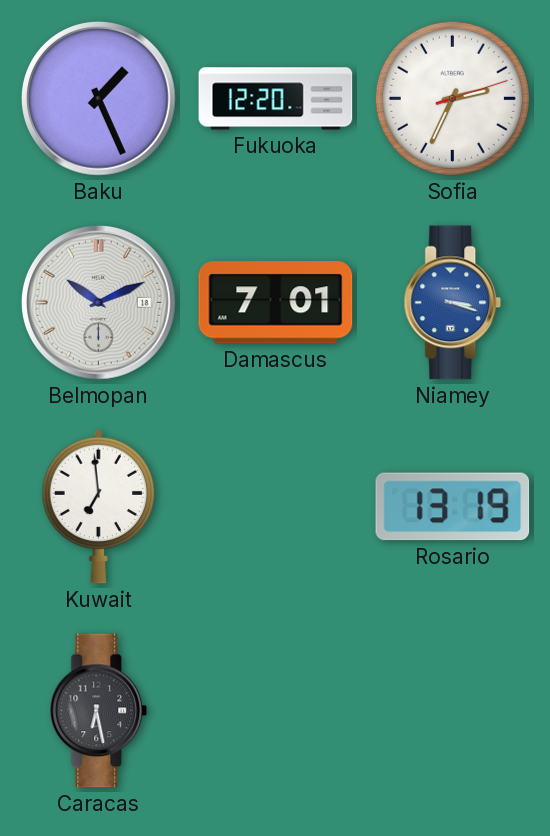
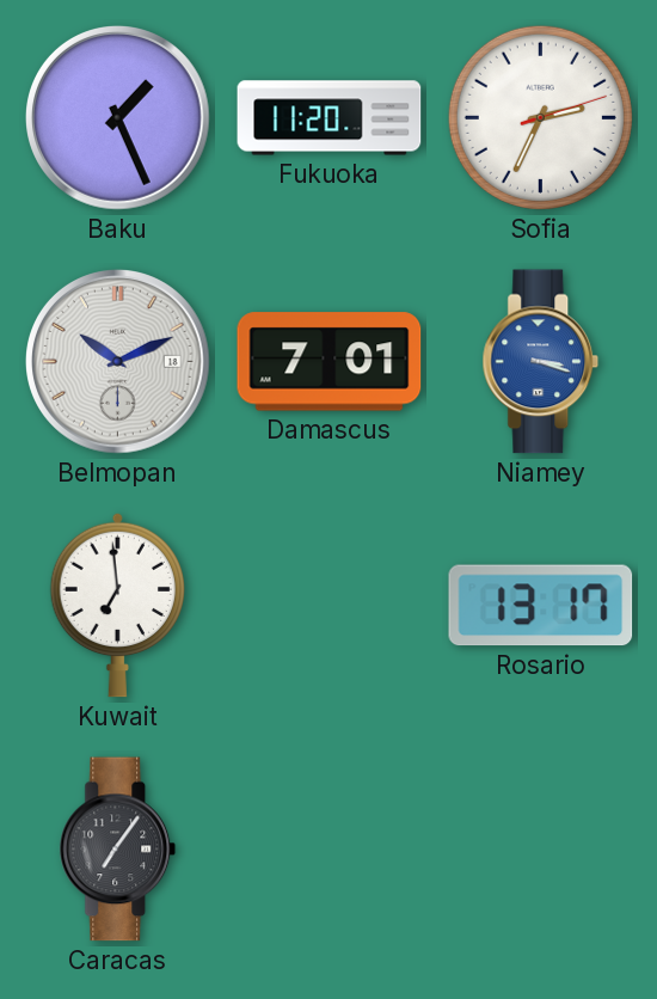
Fukuoka: 12:20 -> 11:20 (330, 118)
Rosario: 13:19 -> 13:17 (541, 606)
Caracas: 6:28 -> 7:06 (118, 850)
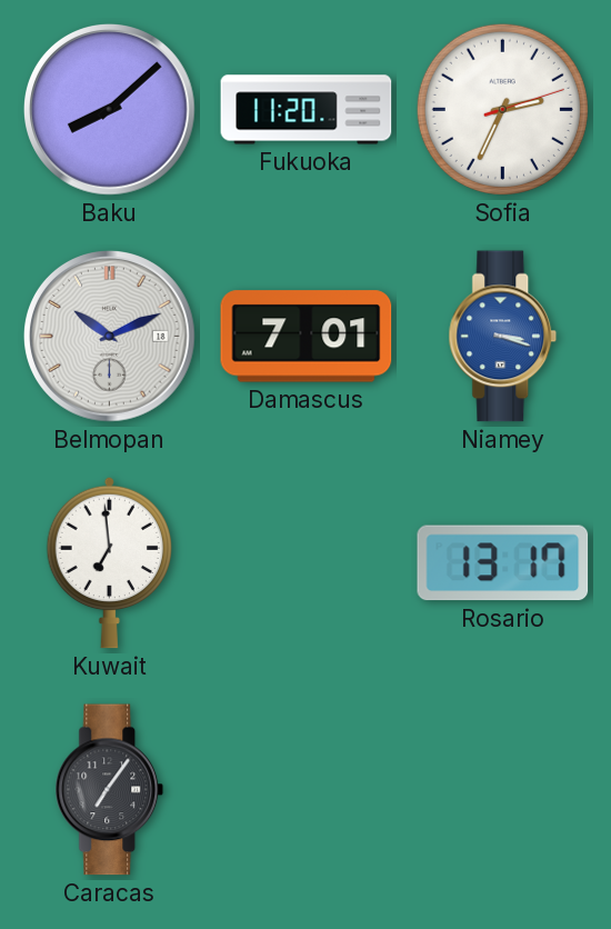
Baku: 1:26 -> 8:08 (110, 110)
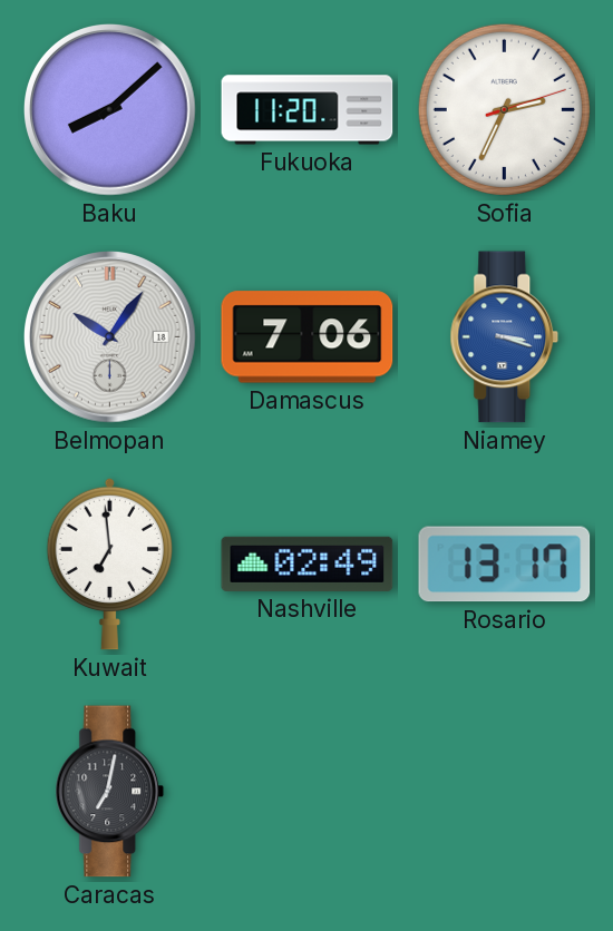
Belmopan: 10:11 -> 10:06 (110, 337)
Damascus: 7:01 -> 7:06 (308, 337)
Nashville: none -> 02:49 (308, 563)
Caracas: 7:06 -> 7:02 (110, 792)
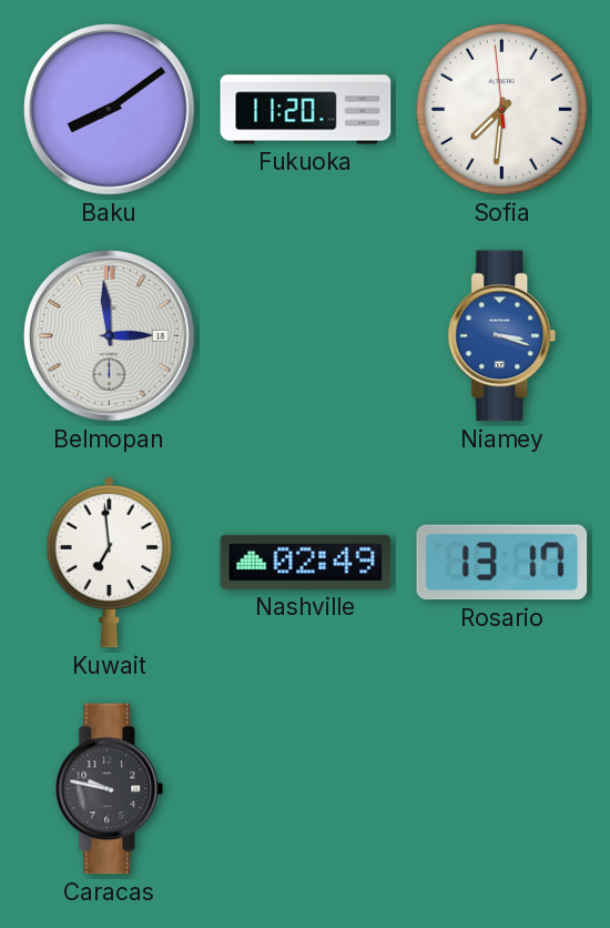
Baku: 8:08 -> 8:09 (110, 110)
Sofia: 2:34 -> 7:30 (501, 109)
Belmopan: 10:06 -> 2:59 (110, 336)
Damascus: 7:06 -> none (308, 337)
Caracas: 7:02 -> 9:47 (110, 789)
